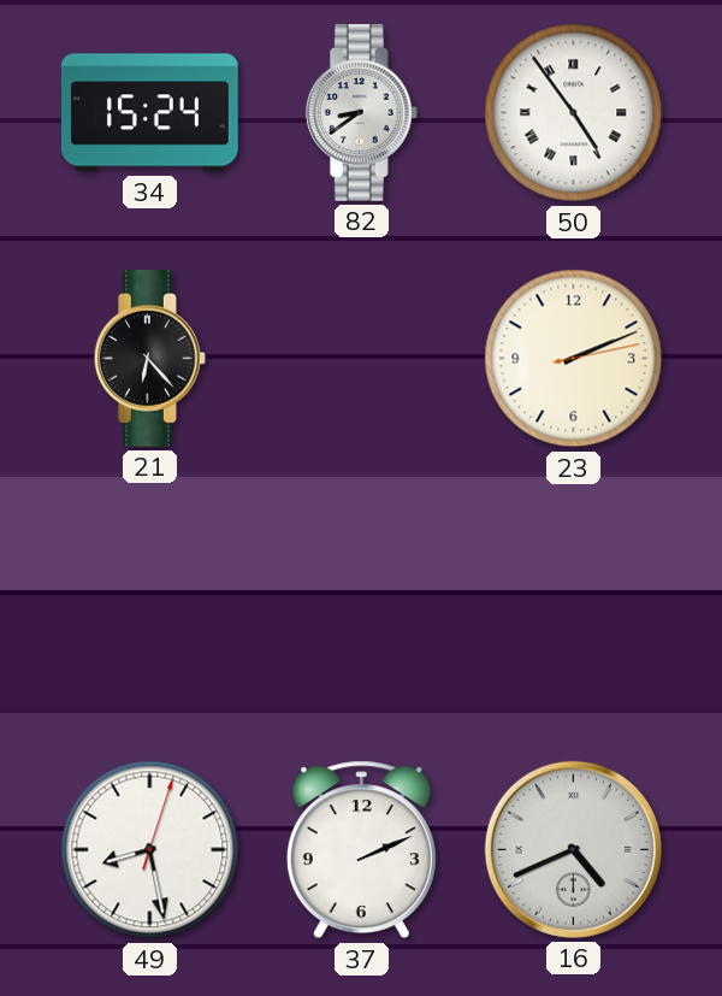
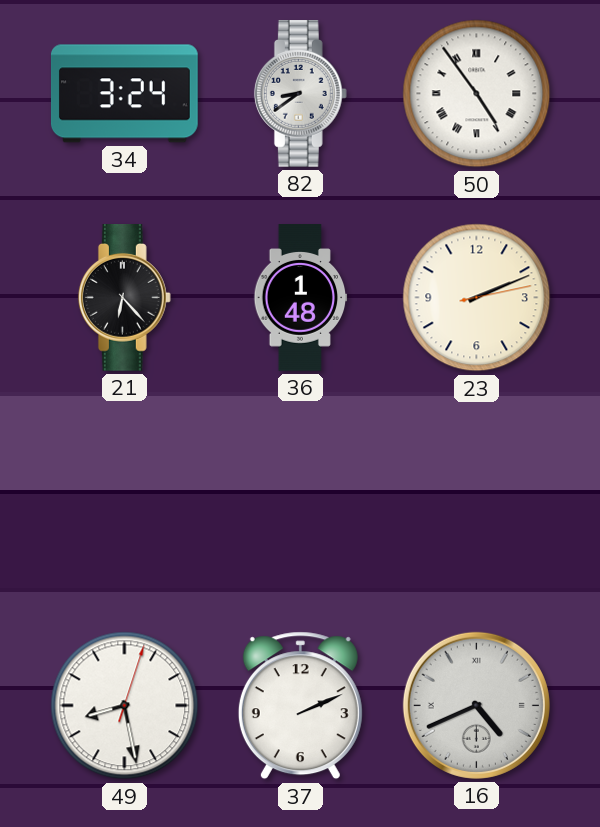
34: 15:24 -> 3:24 (124, 94)
36: none -> 1:48 (301, 298)
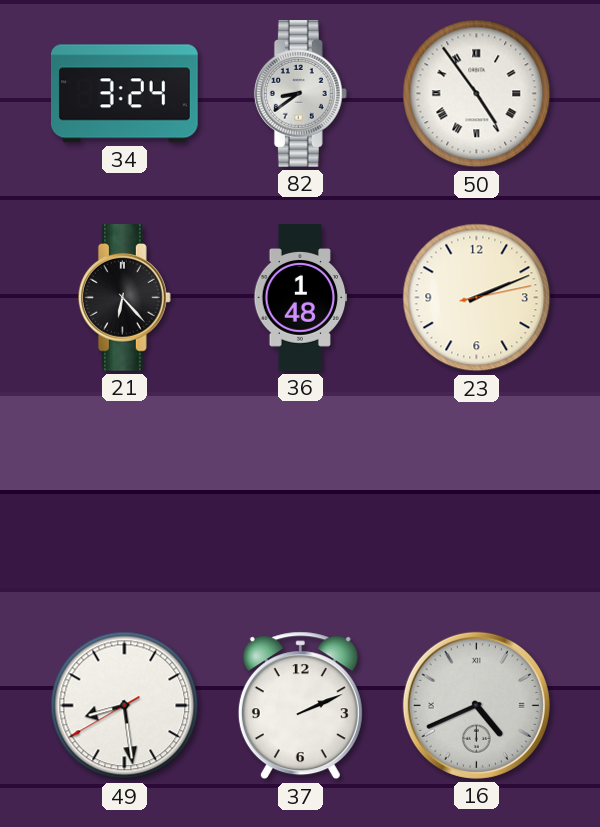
49: 8:28:03 -> 8:28:40 (125, 706)
